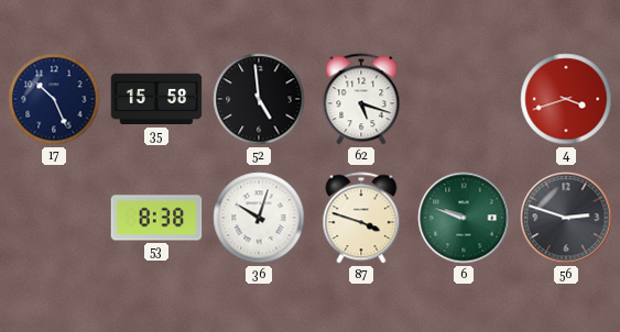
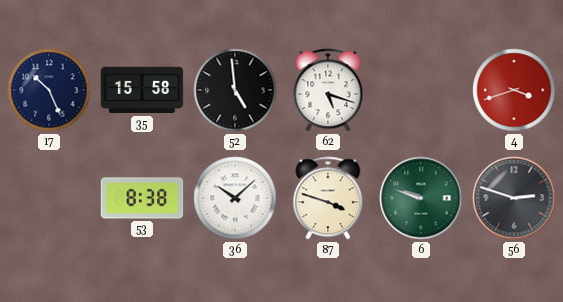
36: 10:03 -> 10:08 (235, 198)
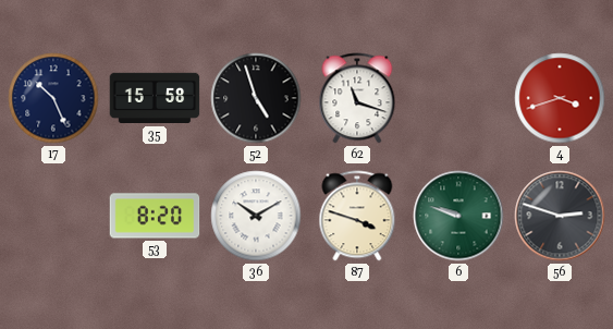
52: 4:59 -> 4:57 (256, 98)
62: 5:18 -> 11:18 (357, 98)
53: 8:38 -> 8:20 (155, 216)
36: 10:08 -> 10:10 (256, 216)
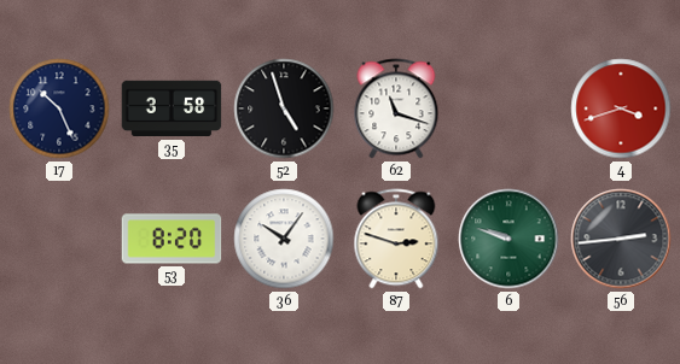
35: 15:58 -> 3:58 (172, 108)
36: 10:10 -> 10:06 (284, 239)
87: 3:48 -> 2:48 (396, 239)
56: 2:48 -> 2:44 (621, 239)
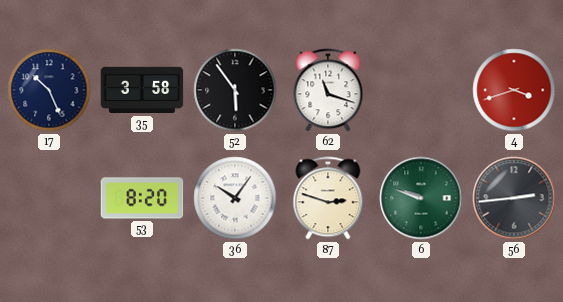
52: 4:57 -> 5:54 (235, 90)
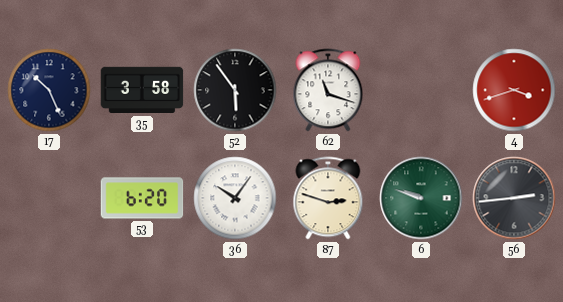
53: 8:20 -> 6:20 (142, 198)
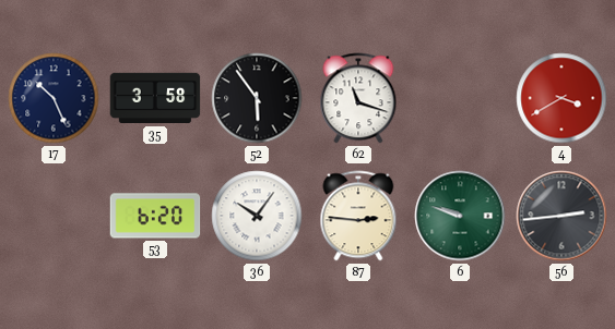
4: 3:42 -> 3:40 (561, 98)
87: 2:48 -> 2:46 (358, 216)
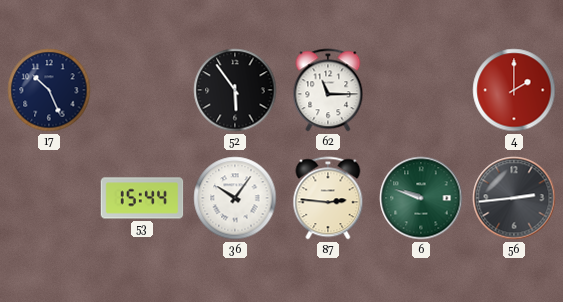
35: 3:58 -> none (155, 98)
62: 11:18 -> 11:15 (328, 90)
4: 3:40 -> 2:00 (514, 90)
53: 6:20 -> 15:44 (142, 198)
